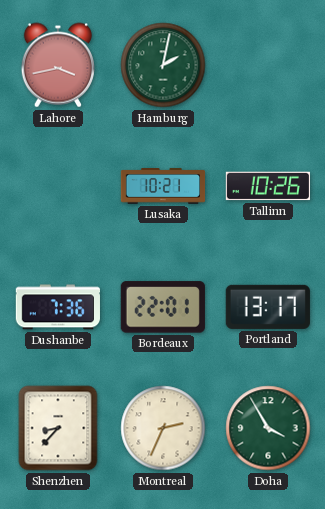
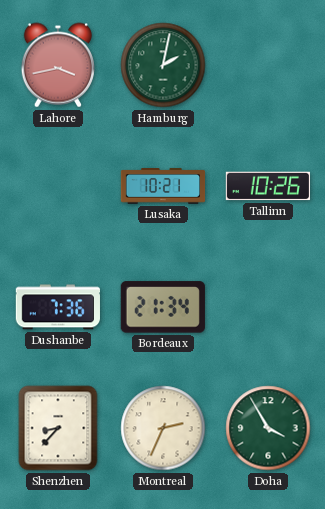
Bordeaux: 22:01 -> 21:34 (163, 307)
Portland: 13:17 -> none (268, 307)
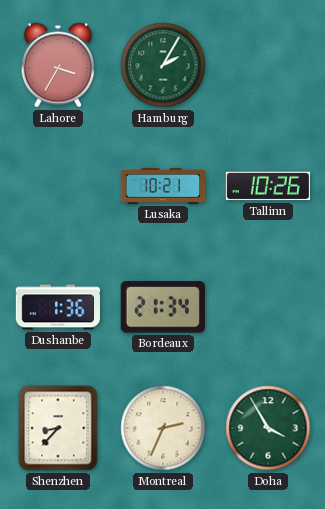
Lahore: 3:43 -> 3:35 (58, 65)
Hamburg: 2:02 -> 2:05 (163, 65)
Dushanbe: 7:36 -> 1:36 (58, 307)
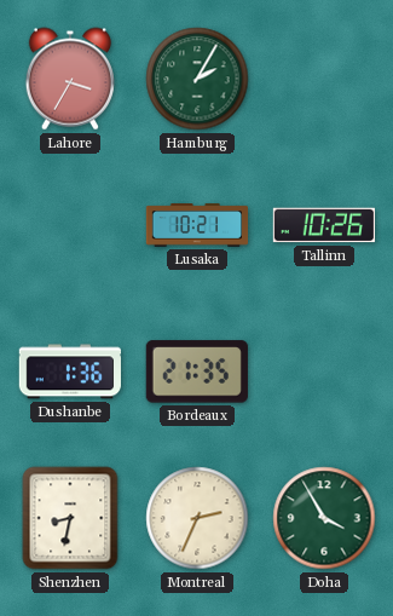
Bordeaux: 21:34 -> 21:35 (197, 372)
Shenzhen: 8:37 -> 8:32 (70, 518)
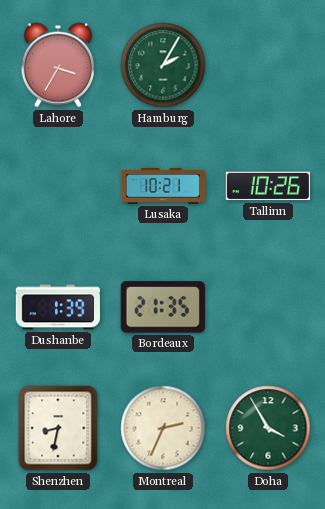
Dushanbe: 1:36 -> 1:39 (58, 307)
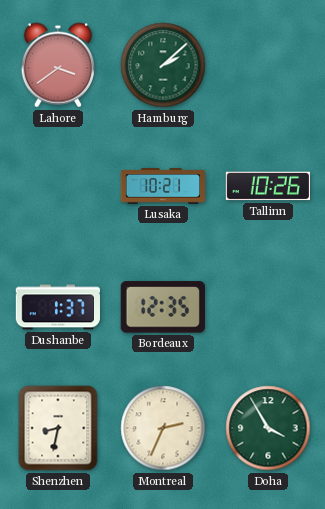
Lahore: 3:35 -> 3:39 (58, 65)
Hamburg: 2:05 -> 2:08 (163, 65)
Dushanbe: 1:39 -> 1:37 (58, 307)
Bordeaux: 21:35 -> 12:35 (163, 307)
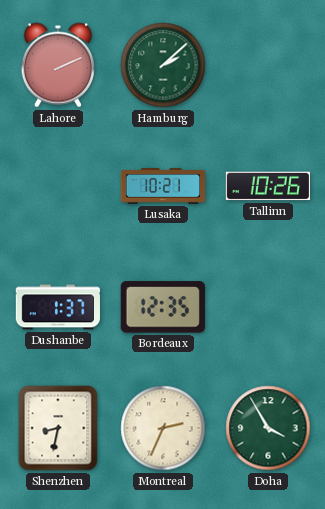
Lahore: 3:39 -> 2:11 (58, 65)
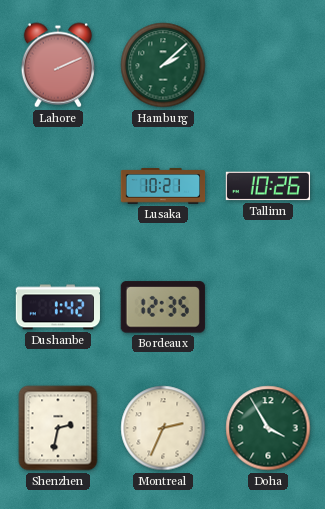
Dushanbe: 1:37 -> 1:42 (58, 307)
Shenzhen: 8:32 -> 2:32 (58, 428)
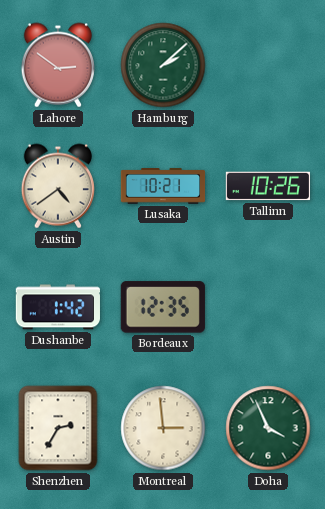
Lahore: 2:11 -> 2:51 (58, 65)
Austin: none -> 4:39 (58, 186)
Shenzhen: 2:32 -> 2:35 (58, 428)
Montreal: 2:34 -> 2:59 (163, 428)
Doha: 3:55 -> 3:56 (268, 428)
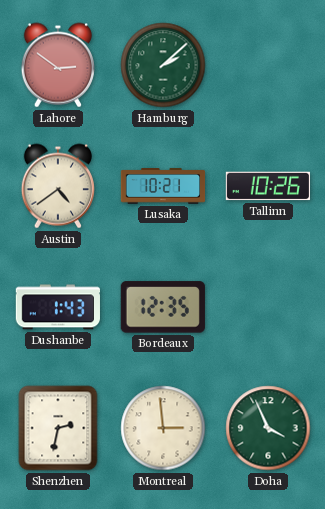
Dushanbe: 1:42 -> 1:43 (58, 307)
Shenzhen: 2:35 -> 2:32 (58, 428)
